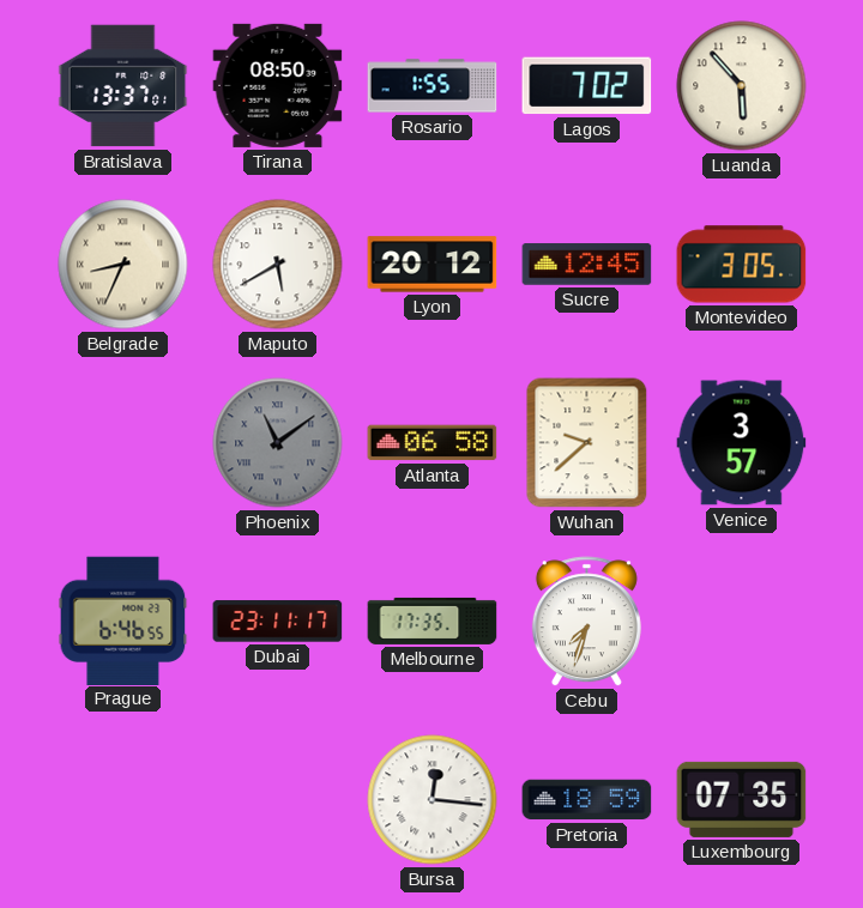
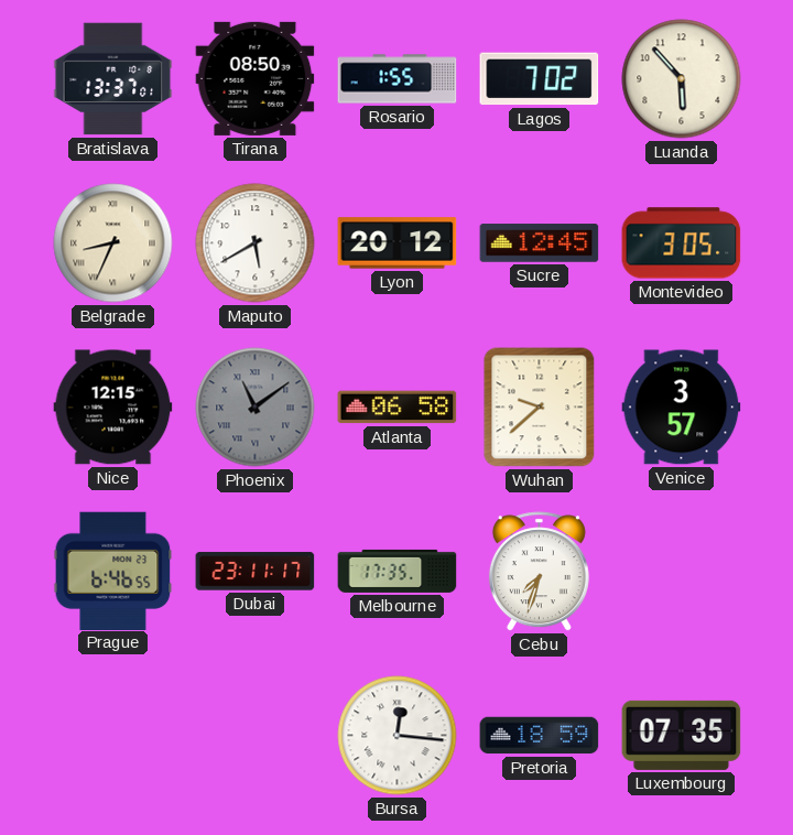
Nice: none -> 12:15 (113, 408)
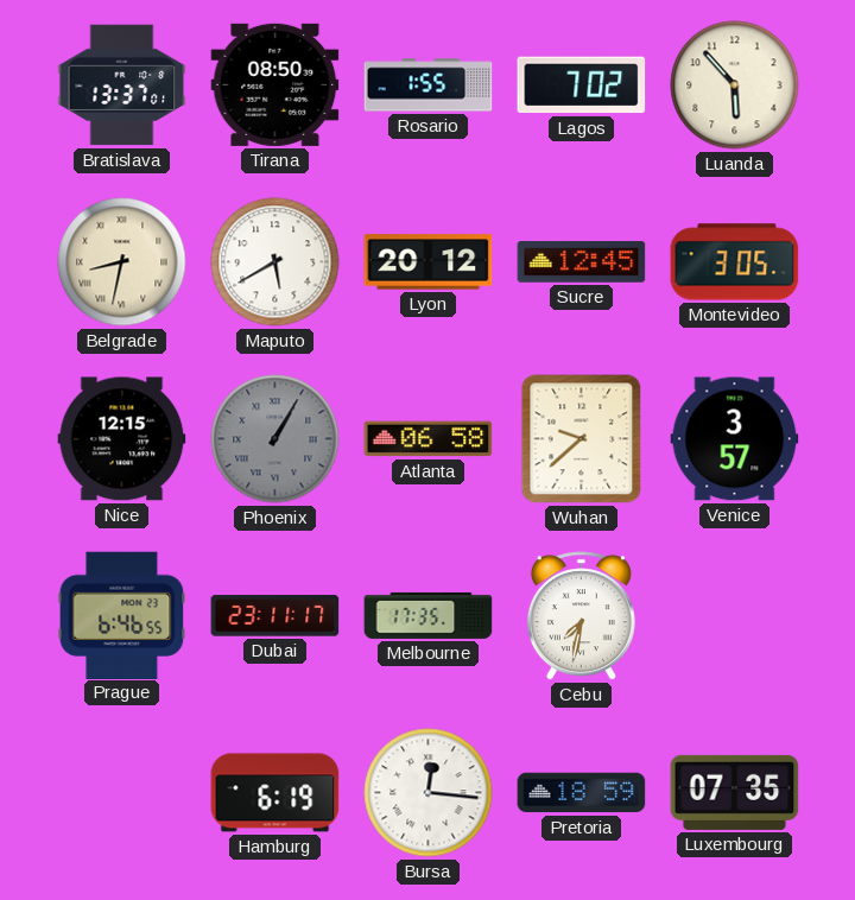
Belgrade: 8:34 -> 8:32 (122, 262)
Phoenix: 11:09 -> 1:05 (275, 439)
Cebu: 7:33 -> 7:32 (581, 616)
Hamburg: none -> 6:19 (275, 793)
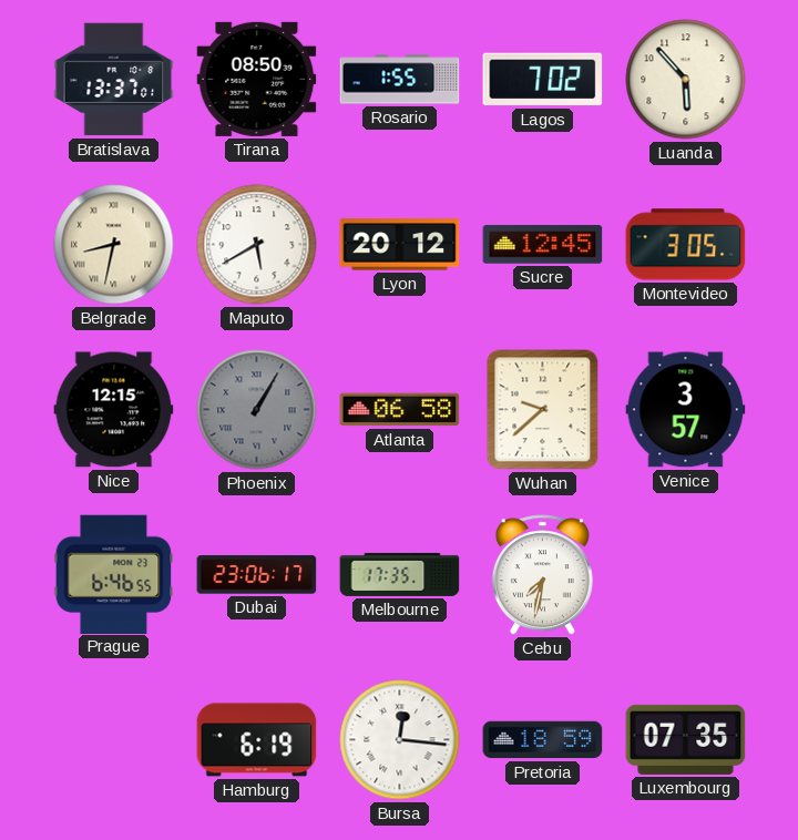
Dubai: 23:11 -> 23:06 (257, 575)
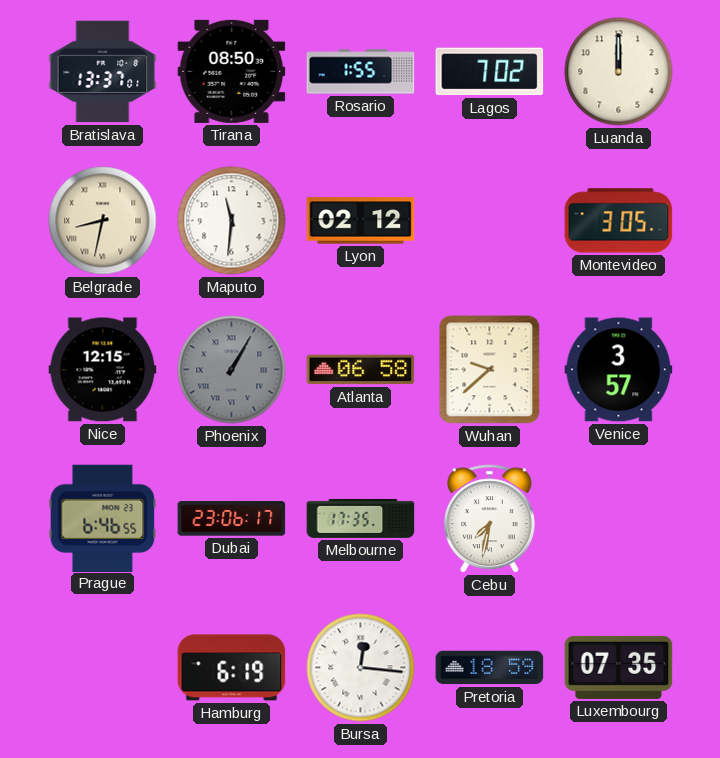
Luanda: 5:53 -> 12:00 (619, 72)
Maputo: 5:40 -> 11:31 (232, 221)
Lyon: 20:12 -> 02:12 (361, 221)
Sucre: 12:45 -> none (543, 245)
